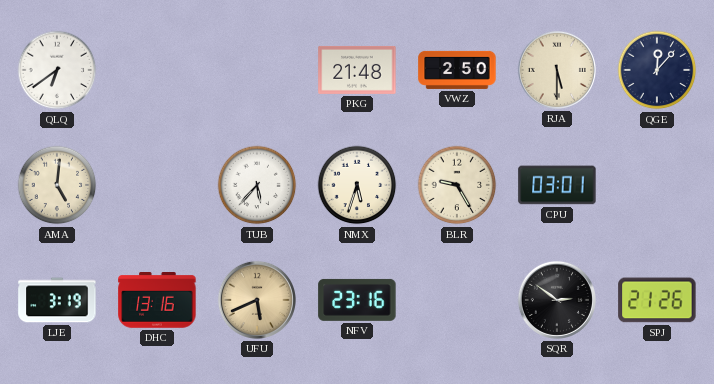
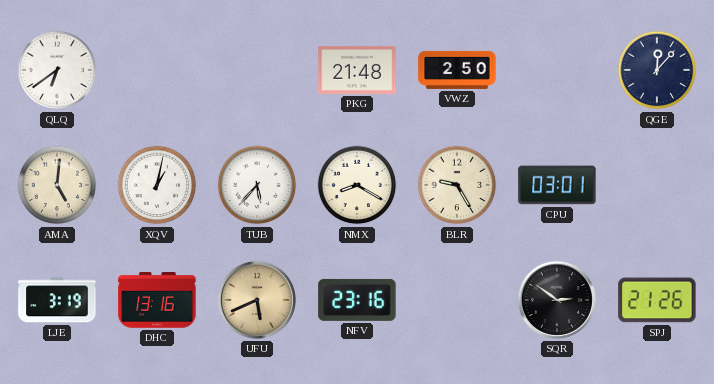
RJA: 5:30 -> none (557, 70)
XQV: none -> 1:02 (157, 185)
NMX: 5:33 -> 8:20 (357, 185)
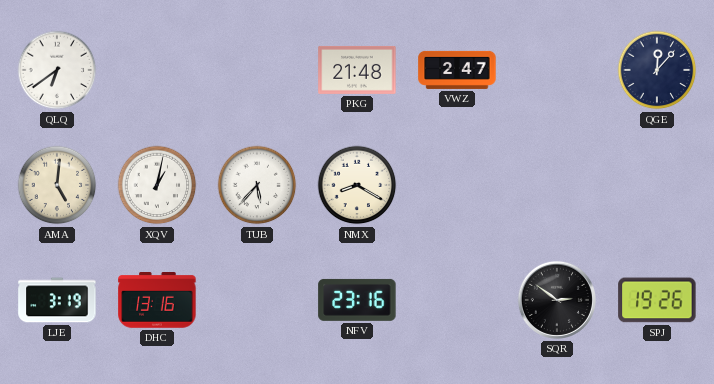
VWZ: 2:50 -> 2:47 (457, 70)
BLR: 9:25 -> none (457, 185)
CPU: 03:01 -> none (557, 185)
UFU: 5:41 -> none (257, 300)
SPJ: 21:26 -> 19:26 (657, 300)
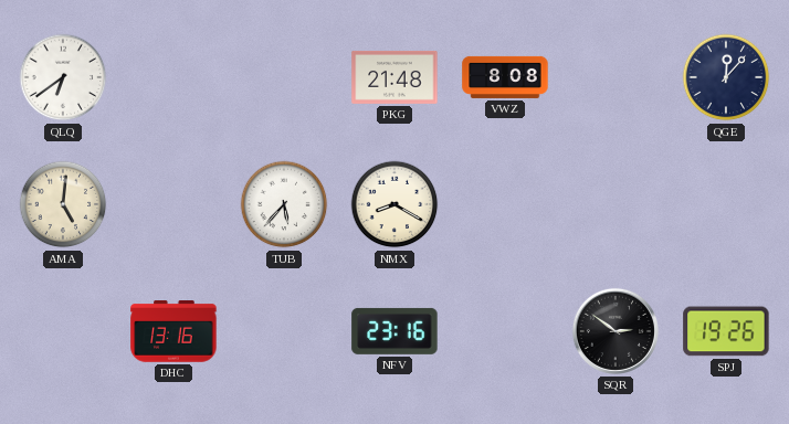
VWZ: 2:47 -> 8:08 (505, 77)
XQV: 1:02 -> none (157, 185)
LJE: 3:19 -> none (57, 300)
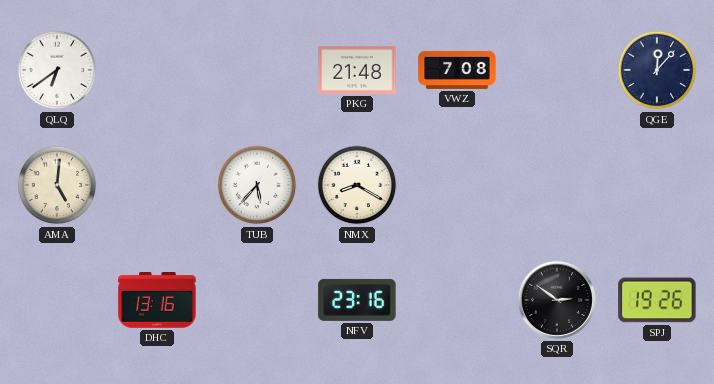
VWZ: 8:08 -> 7:08 (457, 70)
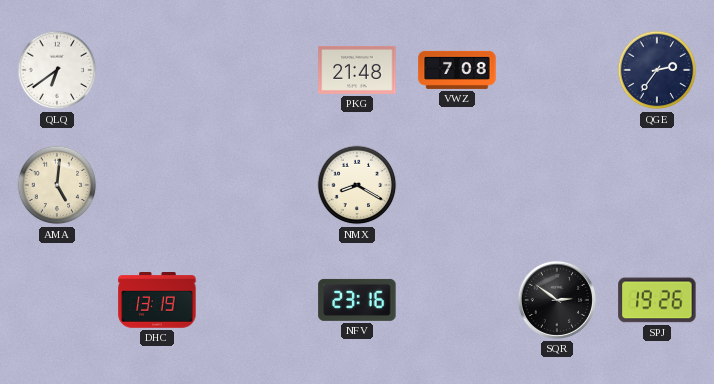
QGE: 12:07 -> 2:36 (657, 70)
TUB: 5:37 -> none (257, 185)
DHC: 13:16 -> 13:19 (157, 300)
